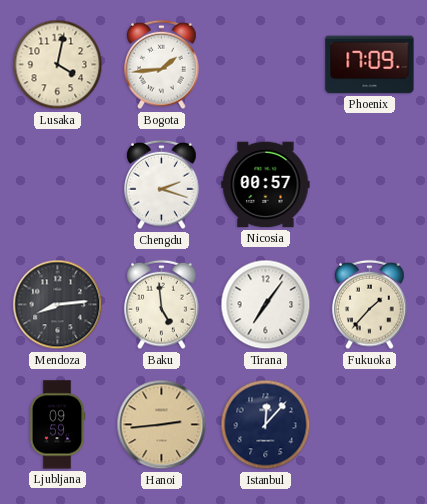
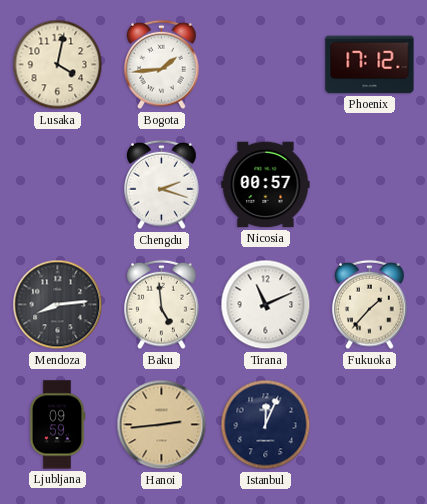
Phoenix: 17:09 -> 17:12 (370, 65)
Tirana: 7:06 -> 11:11 (266, 305)
Istanbul: 12:07 -> 12:04 (266, 425)
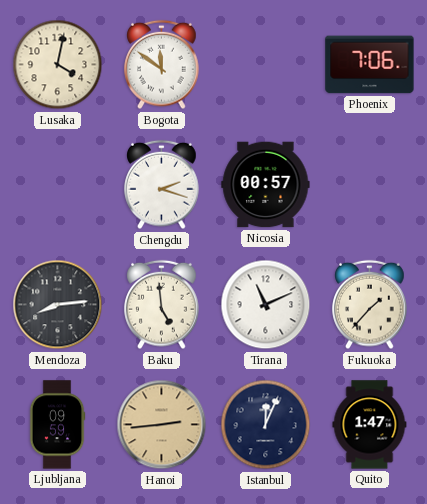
Bogota: 1:44 -> 11:51 (162, 65)
Phoenix: 17:12 -> 7:06 (370, 65)
Quito: none -> 1:47 (370, 425)
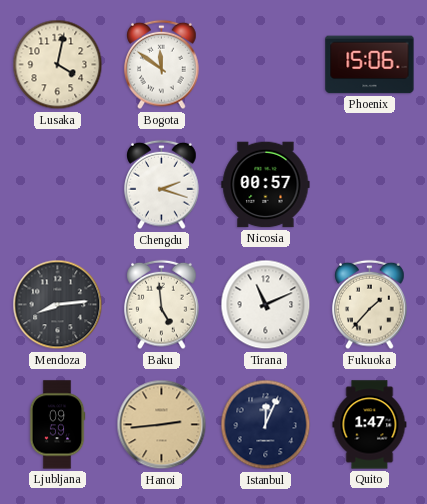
Phoenix: 7:06 -> 15:06 (370, 65)
